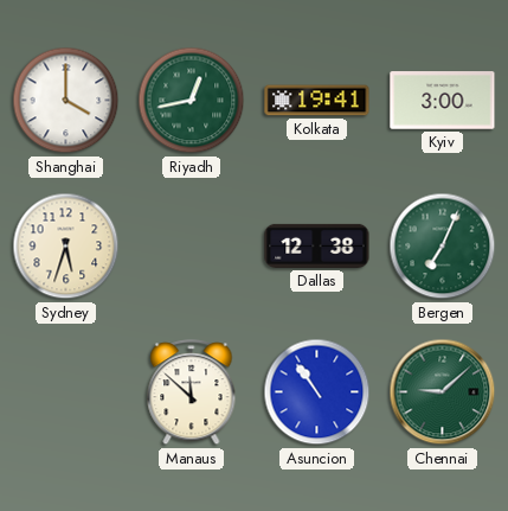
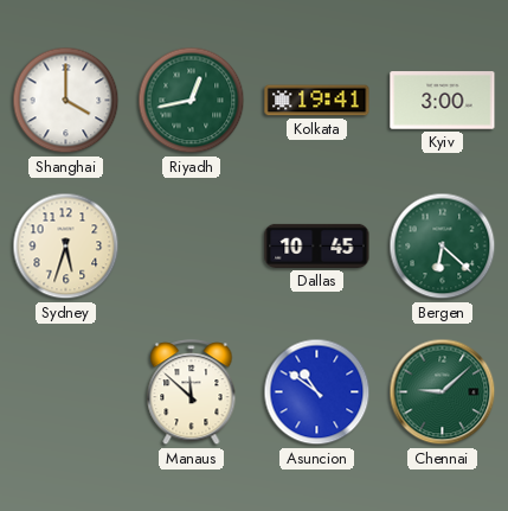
Dallas: 12:38 -> 10:45 (317, 245)
Bergen: 7:04 -> 6:22 (443, 247)
Asuncion: 10:54 -> 10:51 (317, 392)
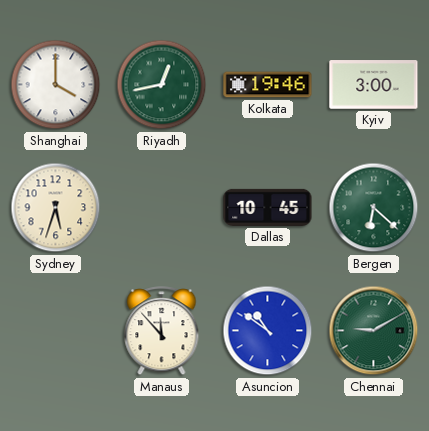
Kolkata: 19:41 -> 19:46 (268, 85)
Manaus: 11:52 -> 11:53 (162, 331)
Chennai: 9:08 -> 9:10 (374, 331)
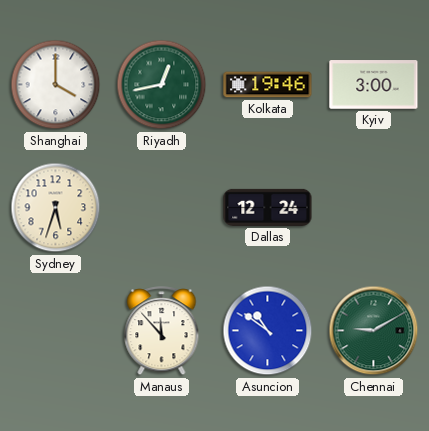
Dallas: 10:45 -> 12:24 (268, 207)
Bergen: 6:22 -> none (374, 208)
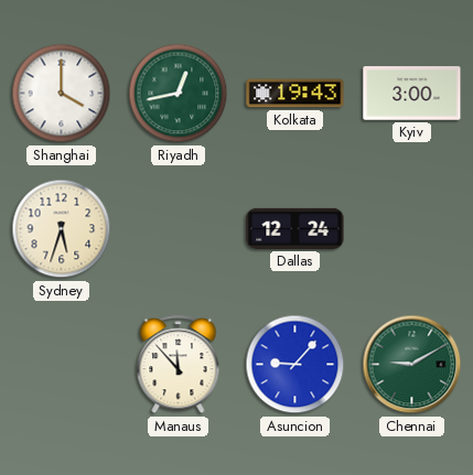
Kolkata: 19:46 -> 19:43 (295, 94)
Asuncion: 10:51 -> 9:07 (295, 365)
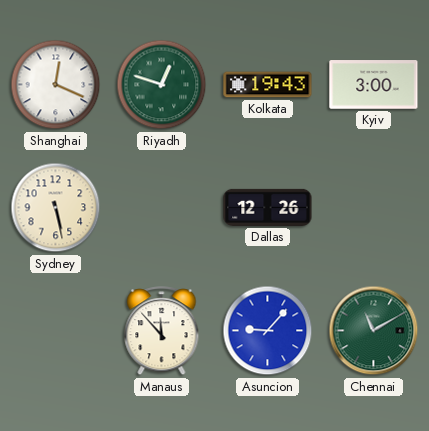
Shanghai: 4:00 -> 12:19 (56, 85)
Riyadh: 12:43 -> 12:48 (162, 85)
Sydney: 5:33 -> 5:28 (56, 208)
Dallas: 12:24 -> 12:26 (268, 207)
Chennai: 9:10 -> 11:10 (374, 331)
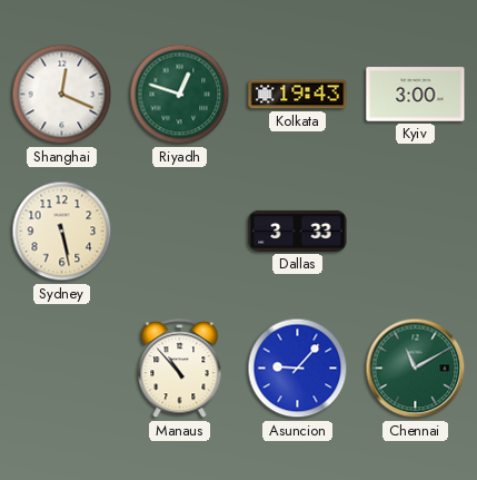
Dallas: 12:26 -> 3:33 (298, 231)
Manaus: 11:53 -> 10:53 (180, 369)
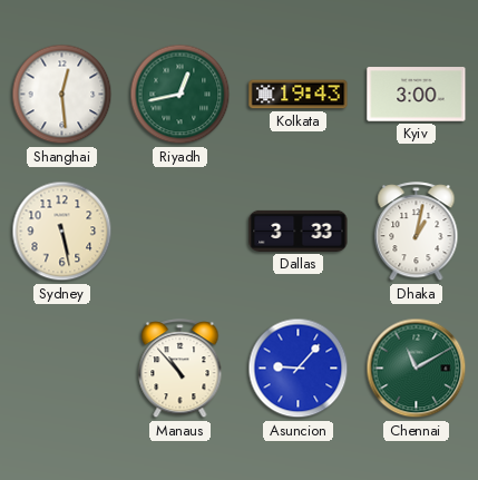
Shanghai: 12:19 -> 12:29 (62, 95)
Riyadh: 12:48 -> 12:43 (181, 95)
Dhaka: none -> 1:02 (417, 232)
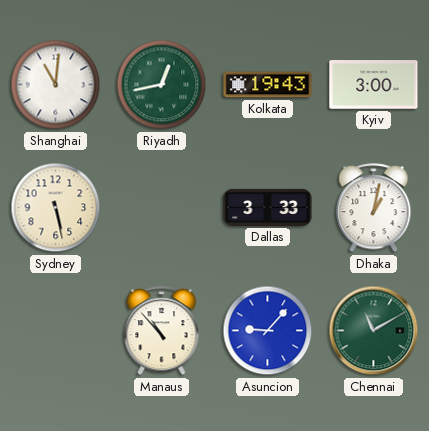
Shanghai: 12:29 -> 11:01 (56, 85)
